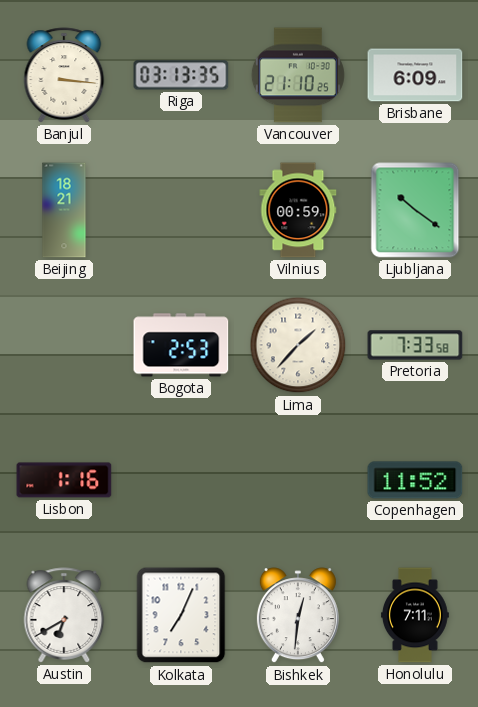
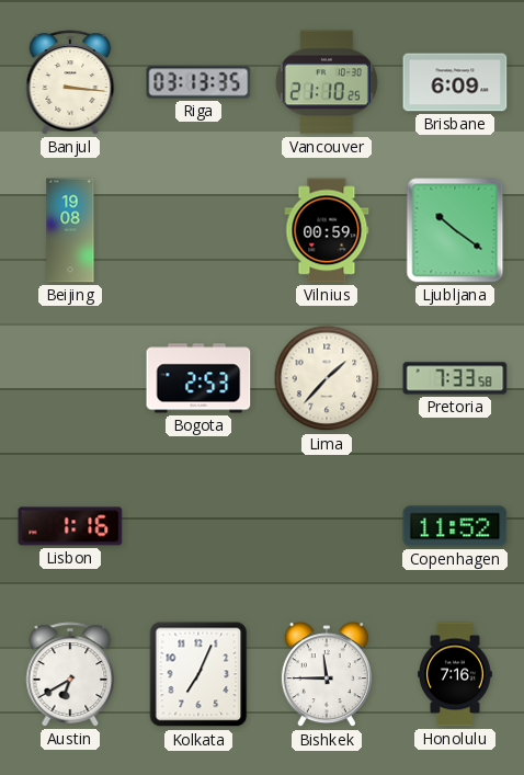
Beijing: 18:21 -> 19:08 (70, 230)
Bishkek: 12:31 -> 11:45 (327, 675)
Honolulu: 7:11 -> 7:16 (455, 674)
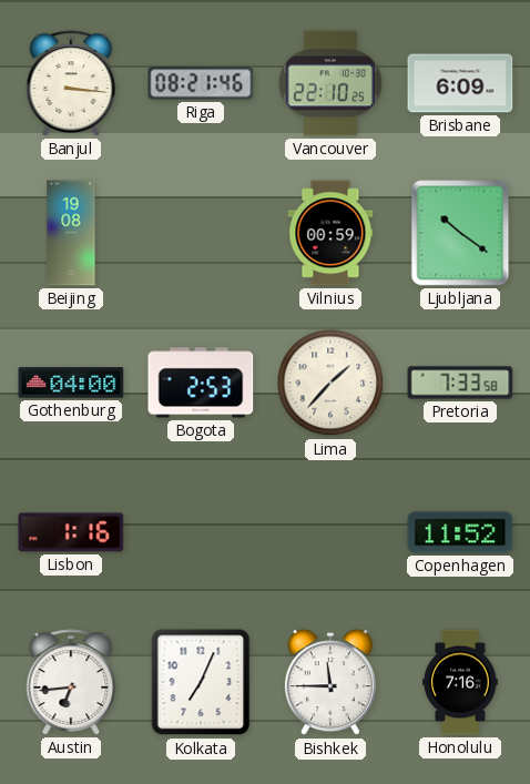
Riga: 03:13 -> 08:21 (201, 83)
Vancouver: 21:10 -> 22:10 (330, 83)
Gothenburg: none -> 04:00 (71, 383)
Austin: 6:40 -> 6:44 (71, 682)
